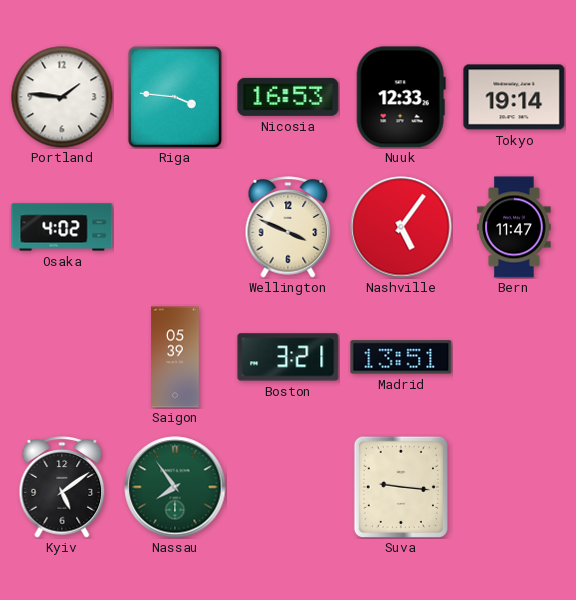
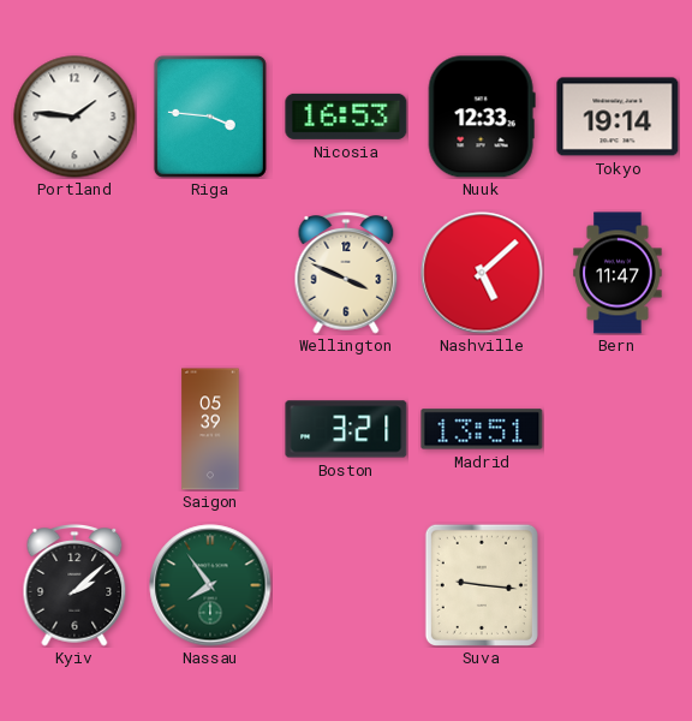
Osaka: 4:02 -> none (62, 227)
Nashville: 5:06 -> 5:08 (482, 273)
Kyiv: 5:09 -> 2:08 (74, 585)
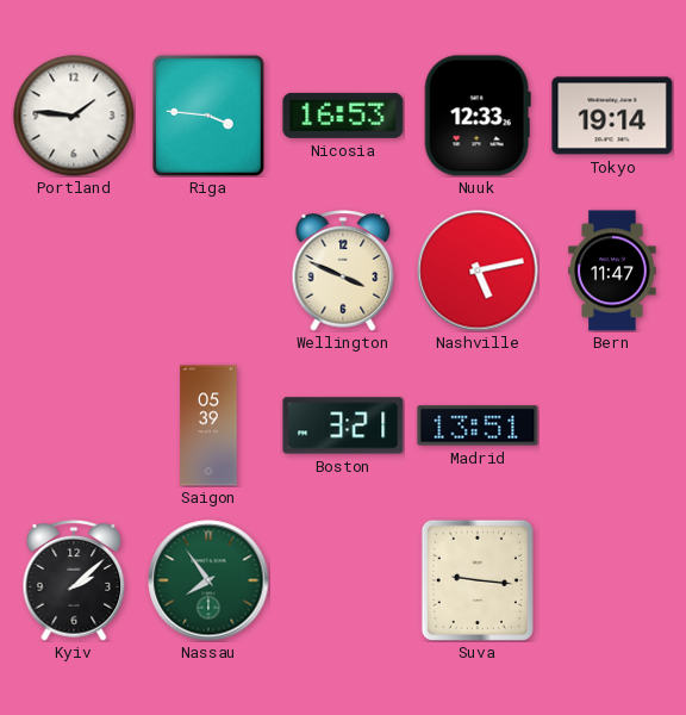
Nashville: 5:08 -> 5:13 (478, 271)
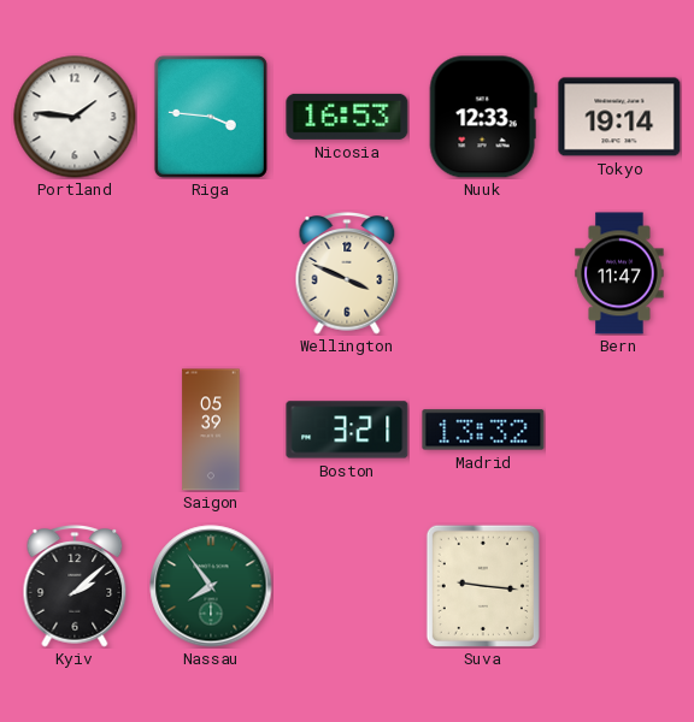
Nashville: 5:13 -> none (478, 271)
Madrid: 13:51 -> 13:32 (483, 430)
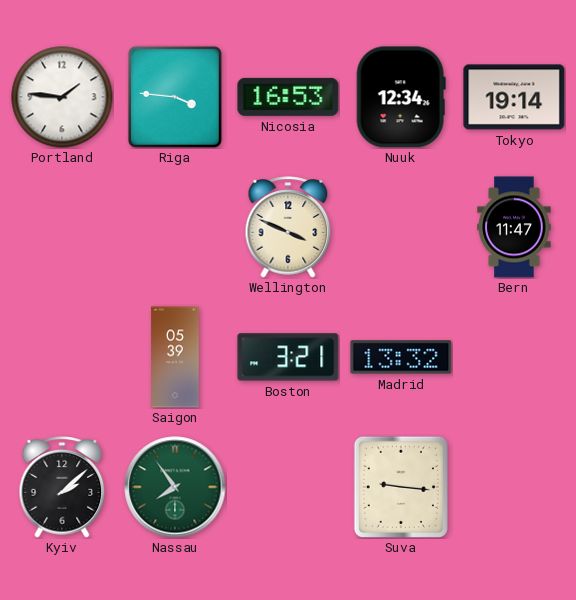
Nuuk: 12:33 -> 12:34 (401, 97)
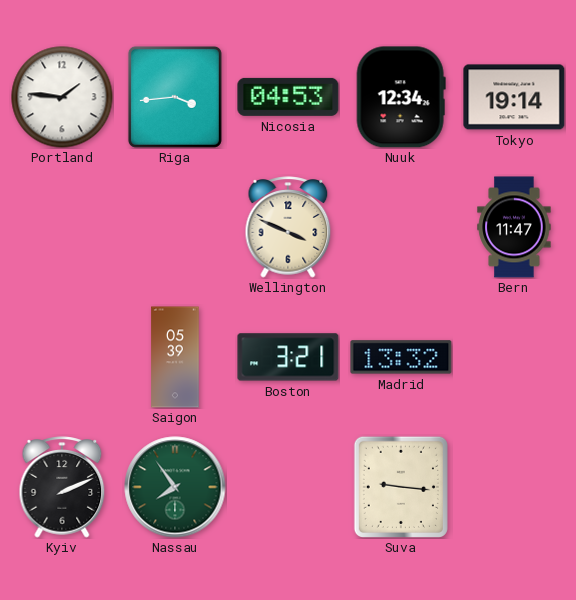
Riga: 3:46 -> 3:44 (175, 97)
Nicosia: 16:53 -> 04:53 (288, 97)
Kyiv: 2:08 -> 2:11 (62, 487)
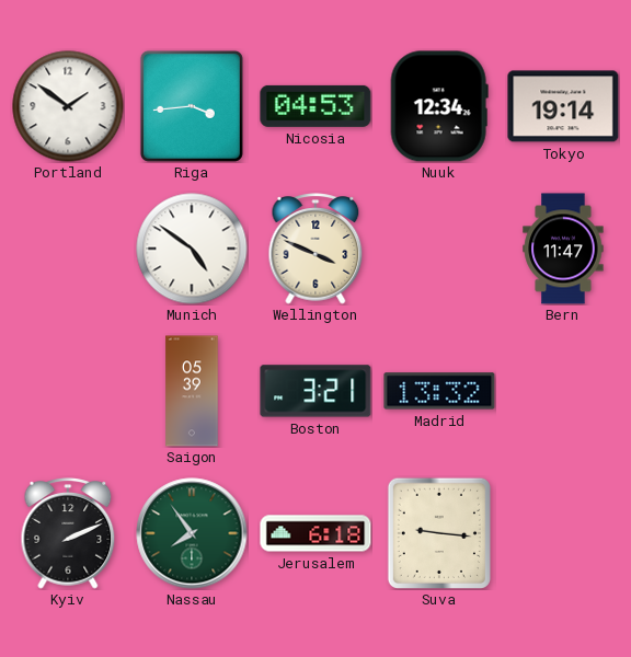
Portland: 1:46 -> 1:51 (68, 106)
Munich: none -> 4:51 (192, 249)
Jerusalem: none -> 6:18 (315, 533)
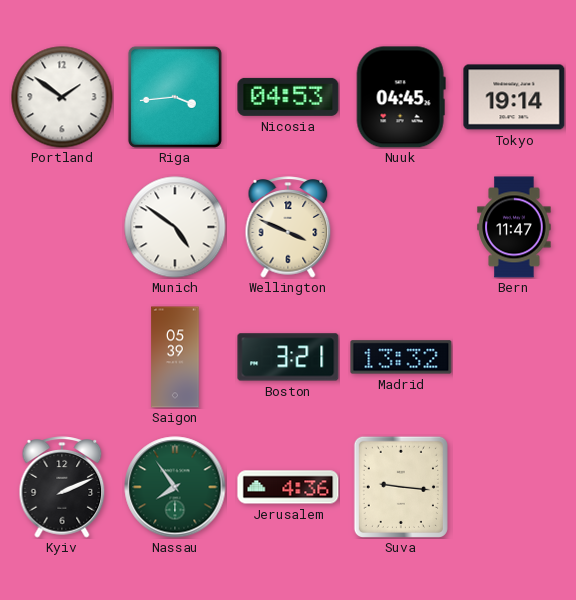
Nuuk: 12:34 -> 04:45 (401, 97)
Jerusalem: 6:18 -> 4:36 (288, 487)
